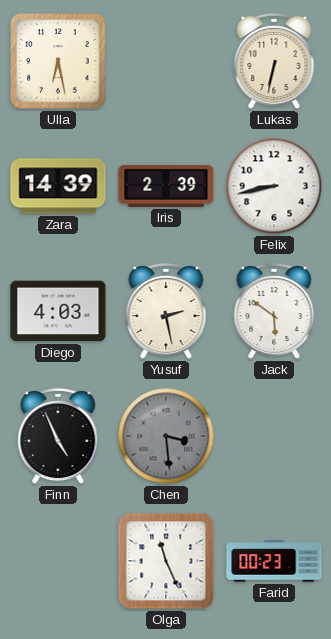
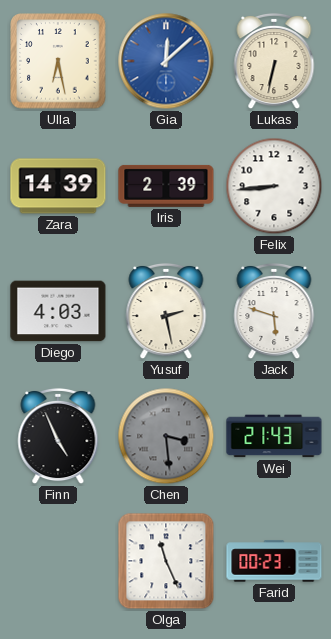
Gia: none -> 12:08 (166, 61)
Felix: 8:43 -> 8:44 (274, 186)
Jack: 5:51 -> 5:48 (274, 311)
Wei: none -> 21:43 (274, 436)
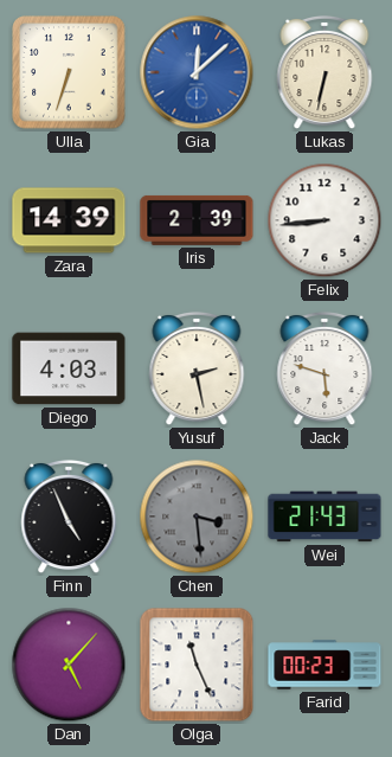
Ulla: 6:28 -> 6:33 (69, 72)
Dan: none -> 5:07 (69, 665)
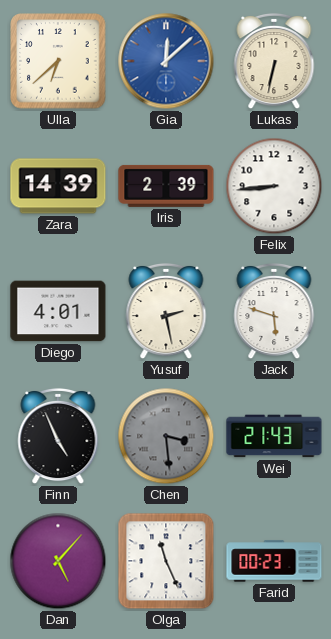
Ulla: 6:33 -> 6:38 (58, 61)
Diego: 4:03 -> 4:01 (58, 311)
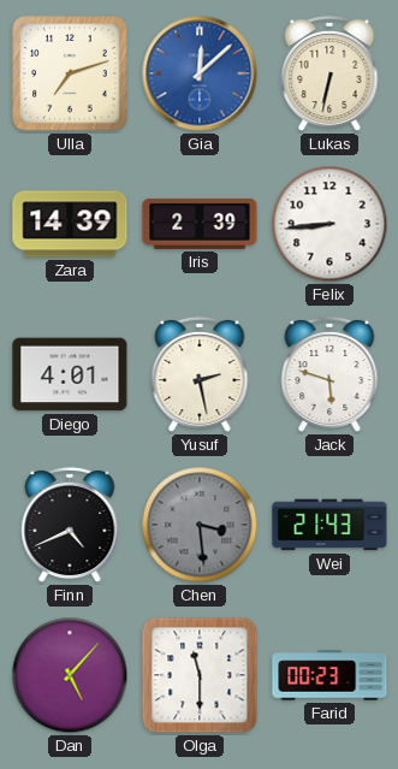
Ulla: 6:38 -> 7:12 (70, 73)
Finn: 4:56 -> 4:41 (70, 525)
Olga: 11:26 -> 11:30 (200, 675)
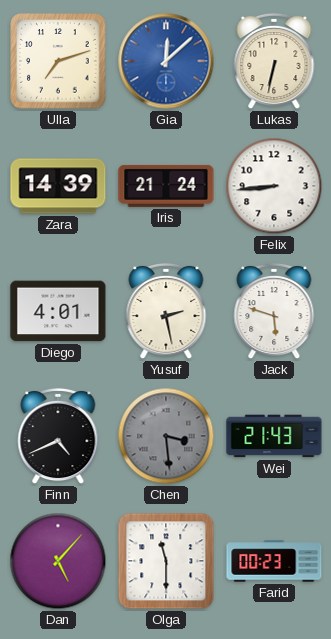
Iris: 2:39 -> 21:24 (166, 186)
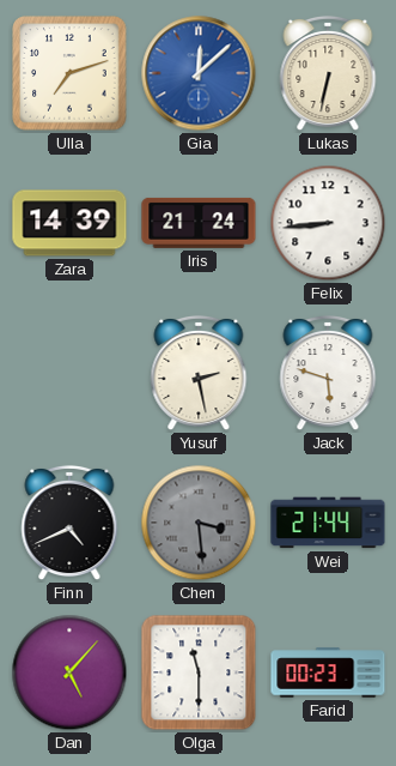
Diego: 4:01 -> none (58, 311)
Wei: 21:43 -> 21:44 (328, 523)
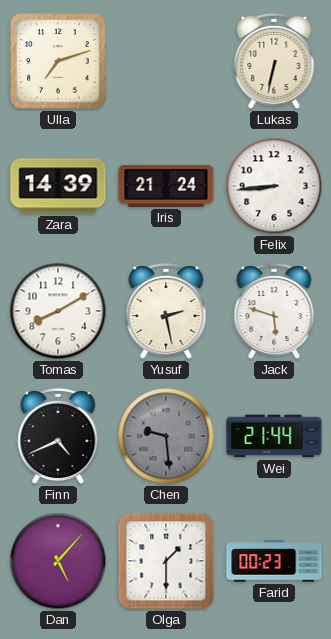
Gia: 12:08 -> none (199, 73)
Tomas: none -> 8:10 (58, 311)
Chen: 3:29 -> 9:29 (166, 436)
Olga: 11:30 -> 1:30 (166, 561)
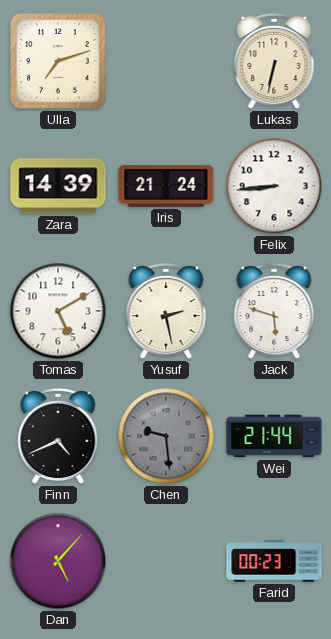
Tomas: 8:10 -> 5:10 (58, 311)
Olga: 1:30 -> none (166, 561)
